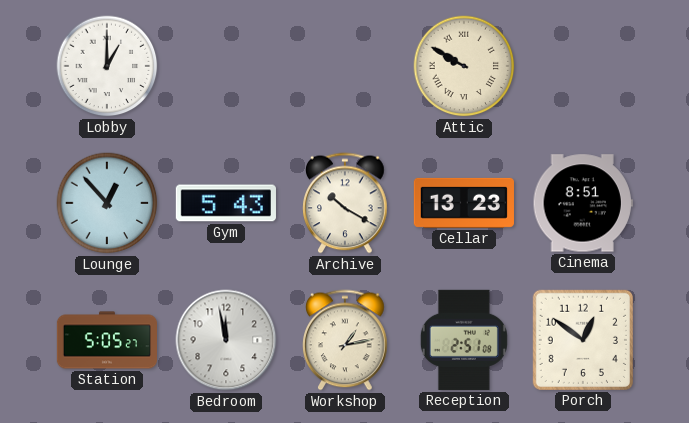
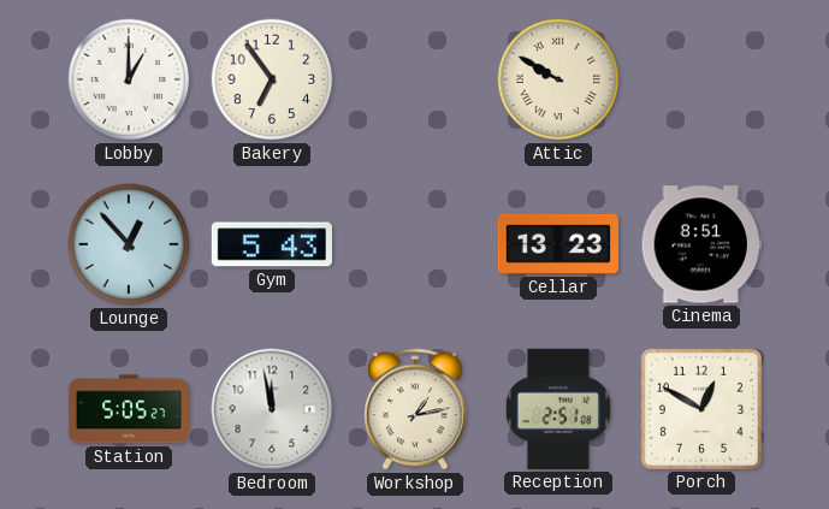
Bakery: none -> 6:54 (272, 79)
Archive: 10:20 -> none (345, 203)
Porch: 12:51 -> 12:50 (701, 409)
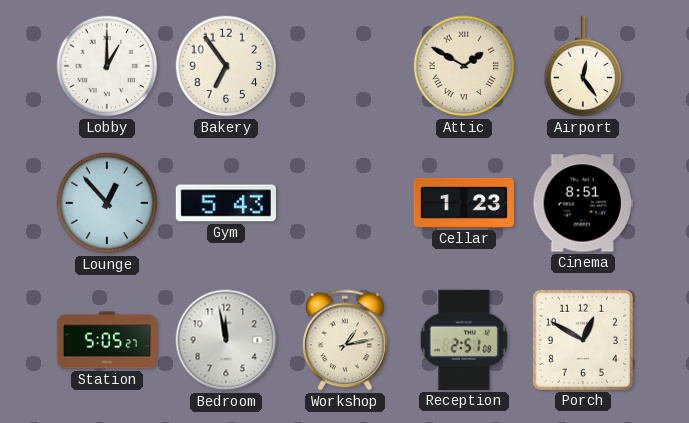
Attic: 9:50 -> 1:50 (464, 66)
Airport: none -> 12:24 (583, 66)
Cellar: 13:23 -> 1:23 (464, 203)
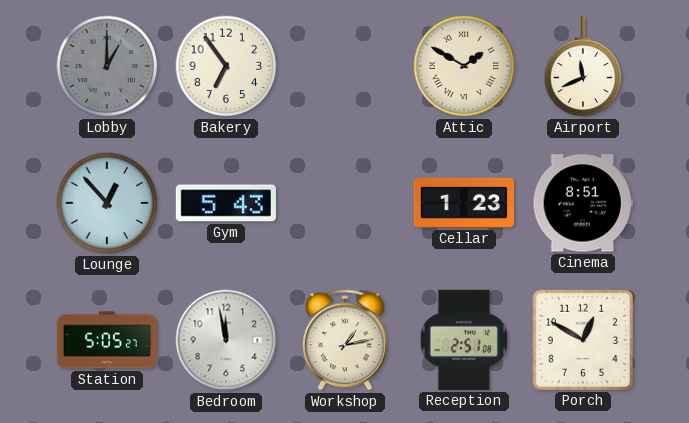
Lobby dial: white -> grey (107, 66)
Airport: 12:24 -> 11:41 (583, 66)
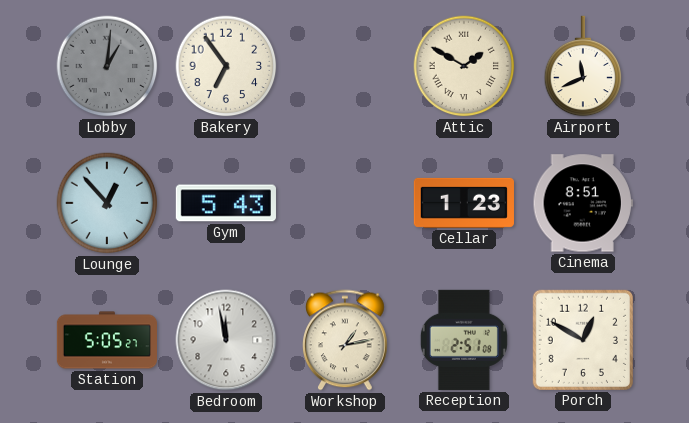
Lobby: 1:00 -> 1:01 (107, 66)
